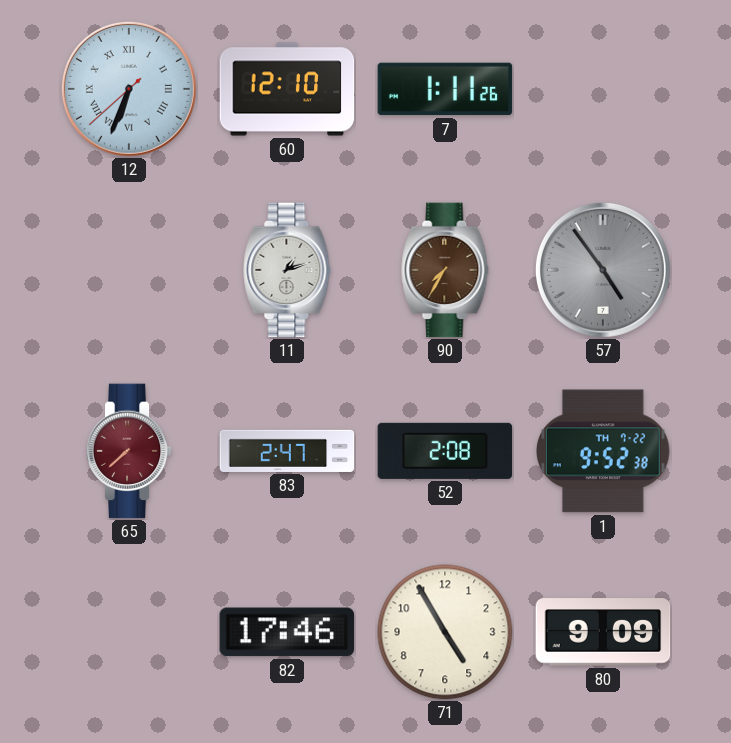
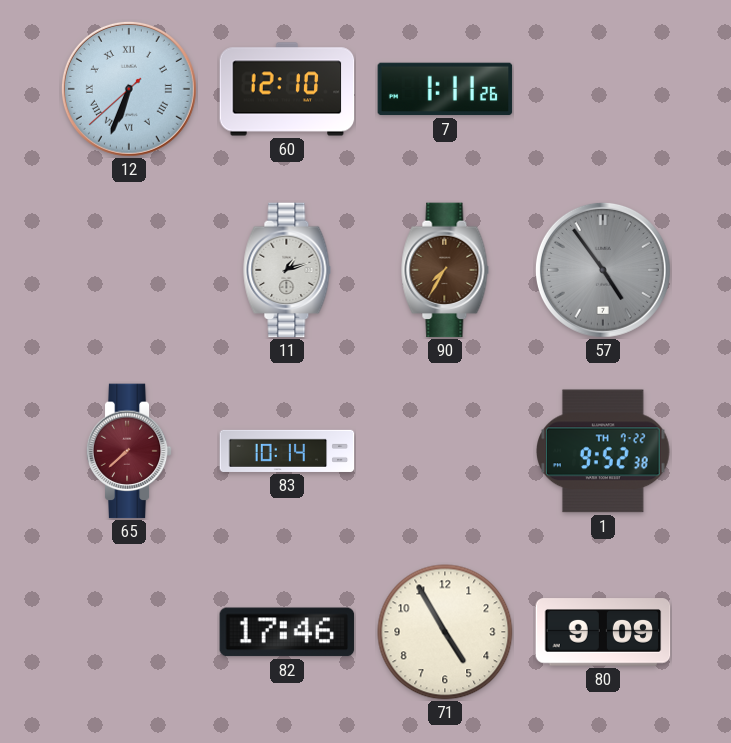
83: 2:47 -> 10:14 (287, 451)
52: 2:08 -> none (445, 451)
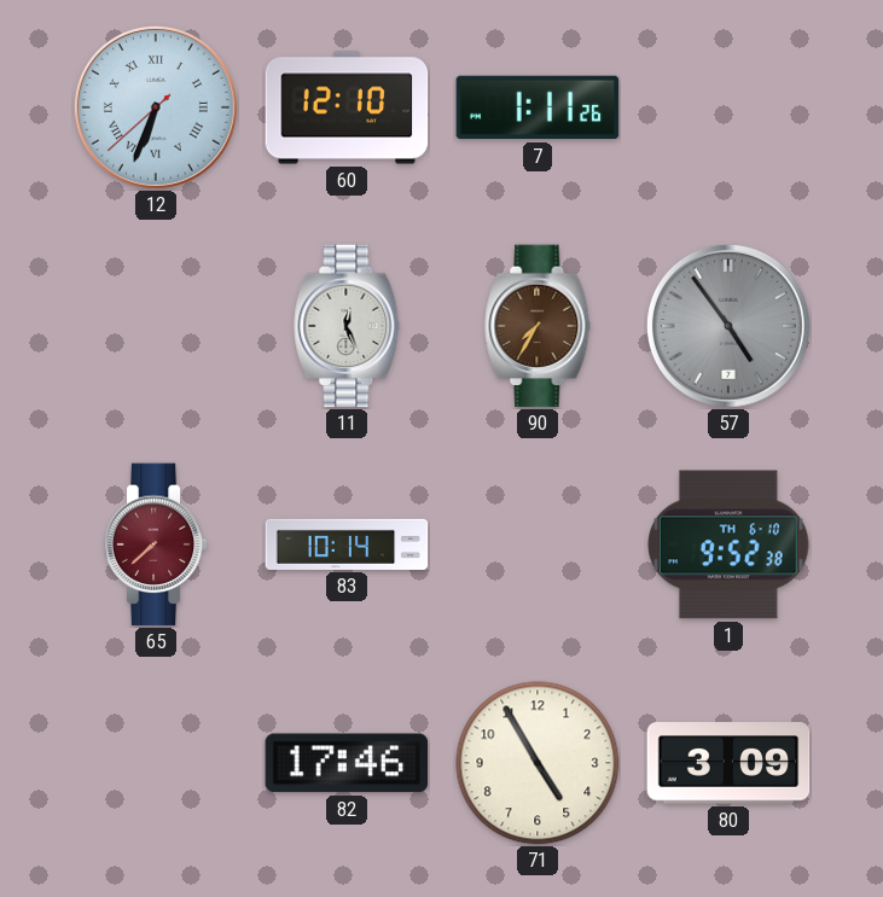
11: 1:12 -> 12:26 (347, 326)
1 date: TH 7-22 -> TH 6-10 (730, 544)
80: 9:09 -> 3:09 (728, 763)
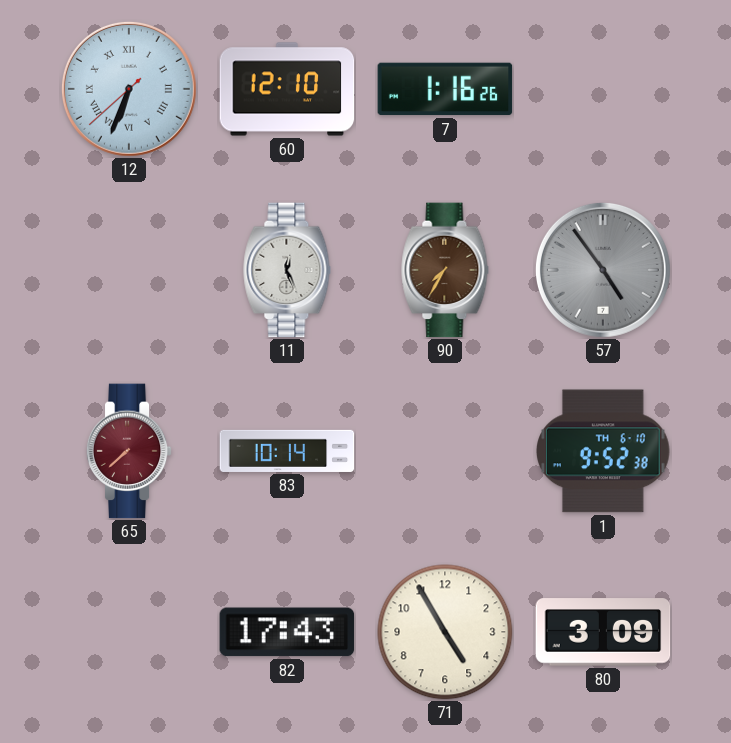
7: 1:11 -> 1:16 (445, 89)
82: 17:46 -> 17:43 (287, 632)
